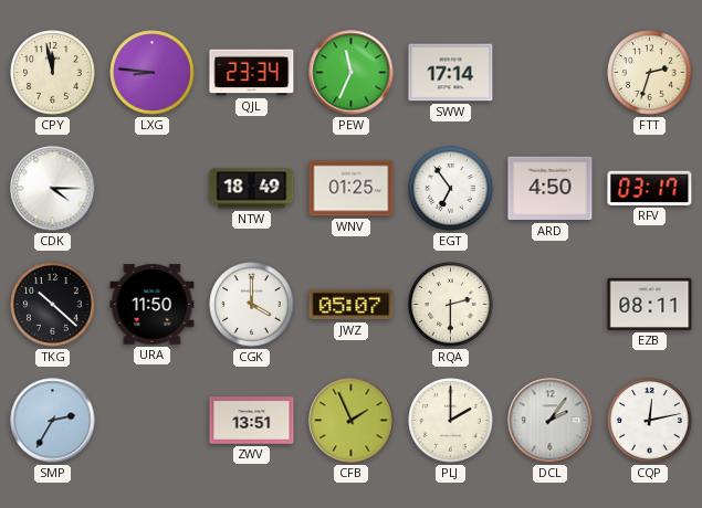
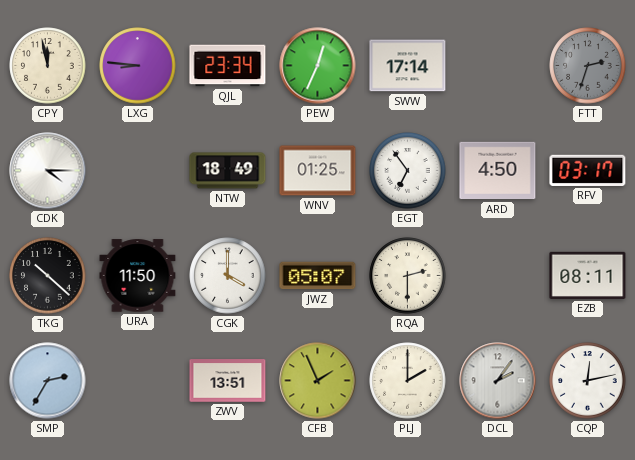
PEW: 11:34 -> 12:34 (318, 66)
FTT dial: cream -> grey (588, 66)
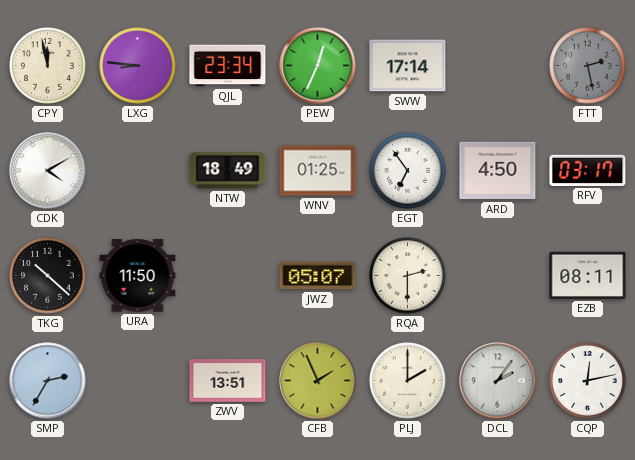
FTT: 2:33 -> 2:28 (588, 66)
CDK: 4:15 -> 4:10 (48, 171)
CGK: 4:00 -> none (228, 276)
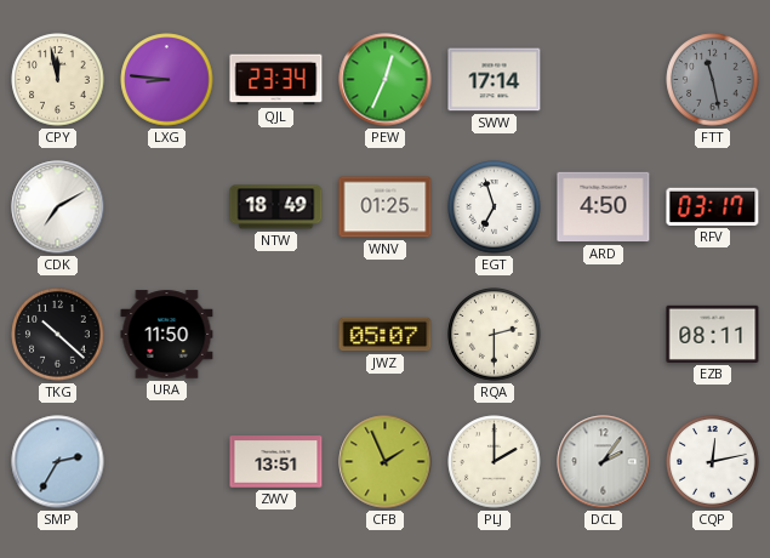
FTT: 2:28 -> 11:28 (713, 80)
CDK: 4:10 -> 7:10 (58, 207)
EGT: 6:54 -> 6:57 (495, 207)
